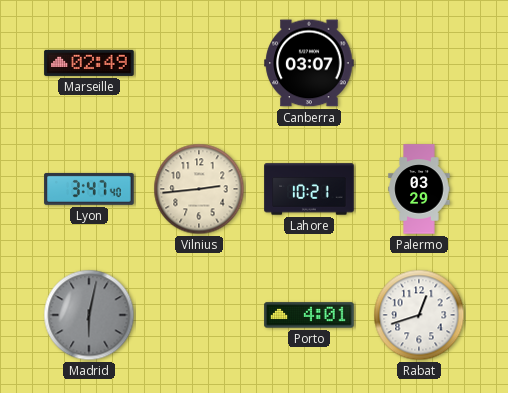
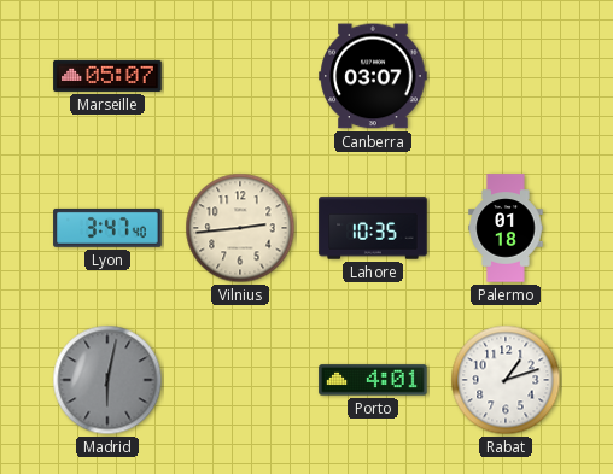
Marseille: 02:49 -> 05:07 (107, 76)
Lahore: 10:21 -> 10:35 (373, 228)
Palermo: 03:29 -> 01:18 (506, 228)
Rabat: 12:42 -> 1:12 (506, 380)
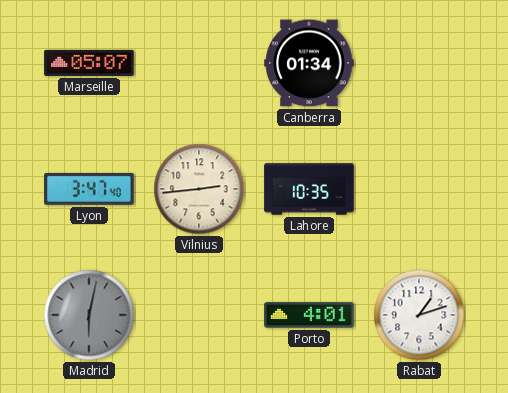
Canberra: 03:07 -> 01:34 (309, 63)
Palermo: 01:18 -> none (506, 228)
